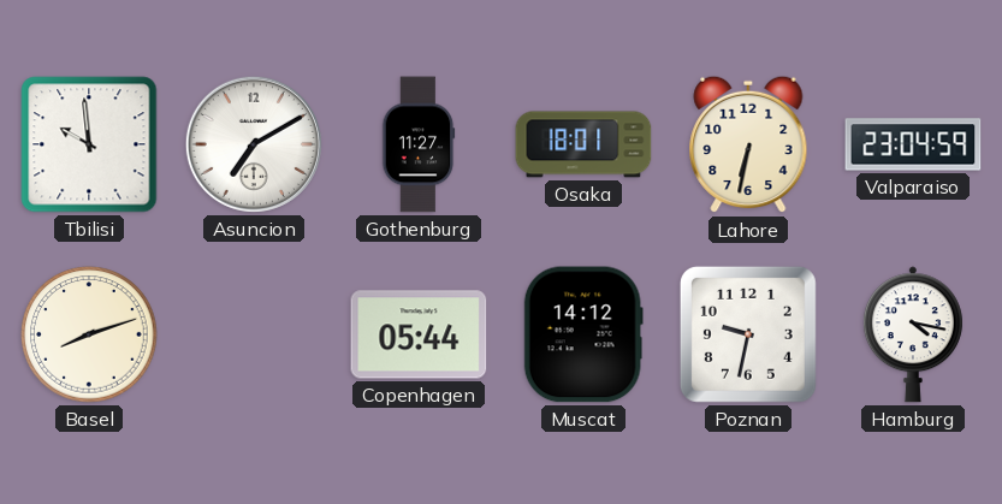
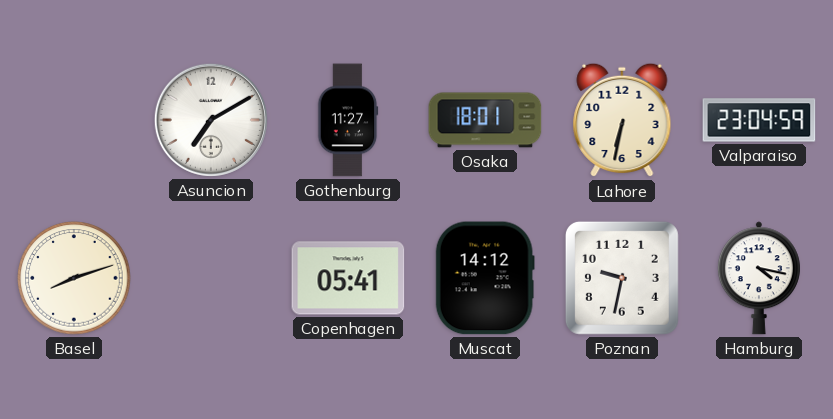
Tbilisi: 9:59 -> none (89, 144)
Copenhagen: 05:44 -> 05:41 (348, 278)
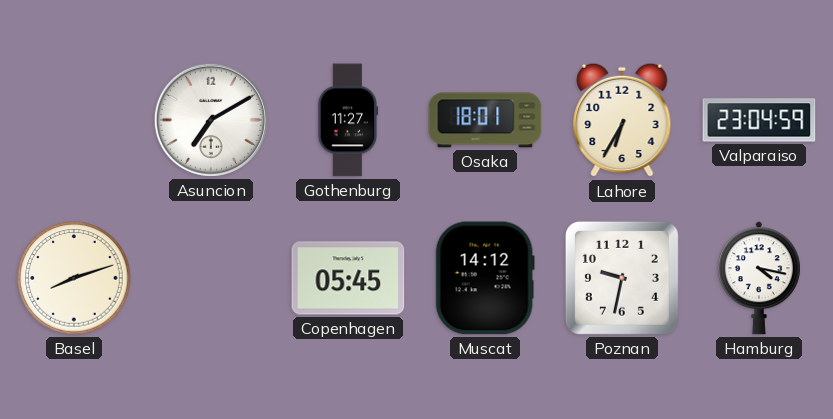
Lahore: 6:32 -> 6:35 (622, 120)
Copenhagen: 05:41 -> 05:45 (348, 278)
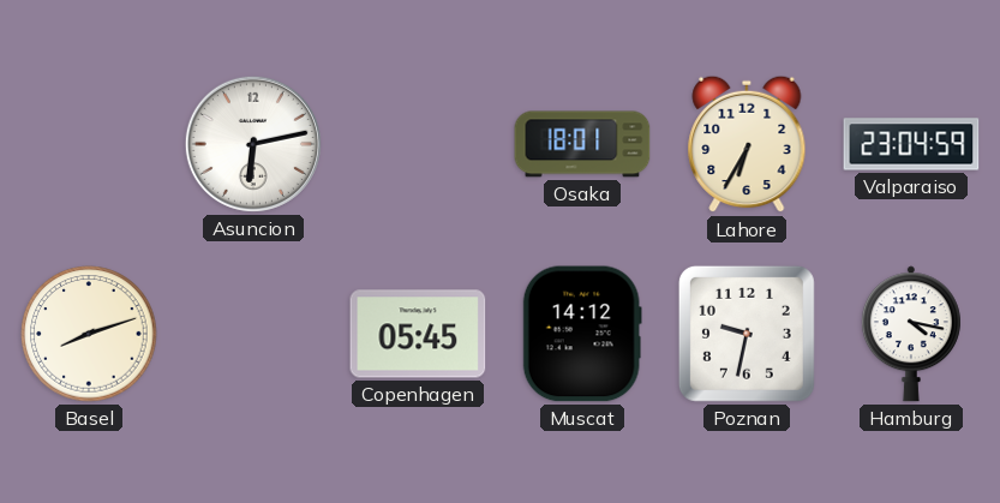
Asuncion: 7:10 -> 6:13 (253, 144)
Gothenburg: 11:27 -> none (348, 120)
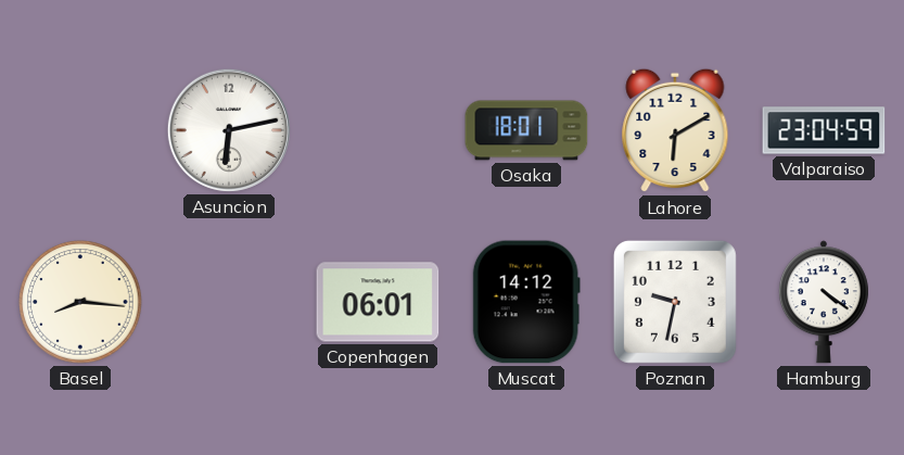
Lahore: 6:35 -> 6:10 (675, 130)
Basel: 8:12 -> 8:16 (80, 302)
Copenhagen: 05:45 -> 06:01 (378, 302)
Hamburg: 4:17 -> 4:21 (824, 302)
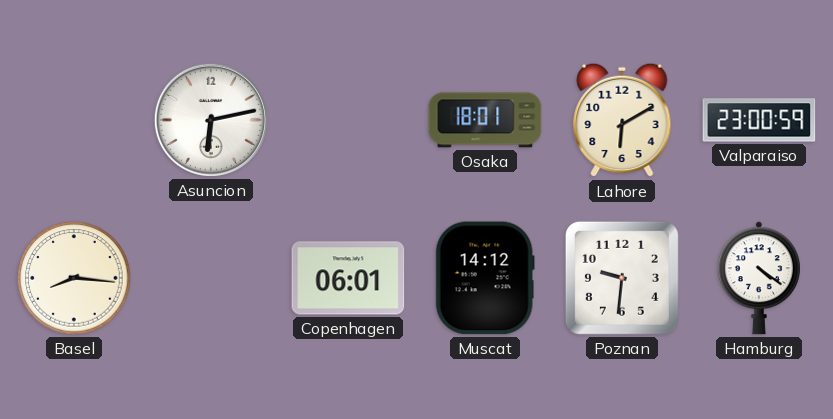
Valparaiso: 23:04 -> 23:00 (759, 120)
Poznan: 9:32 -> 9:31 (622, 278)
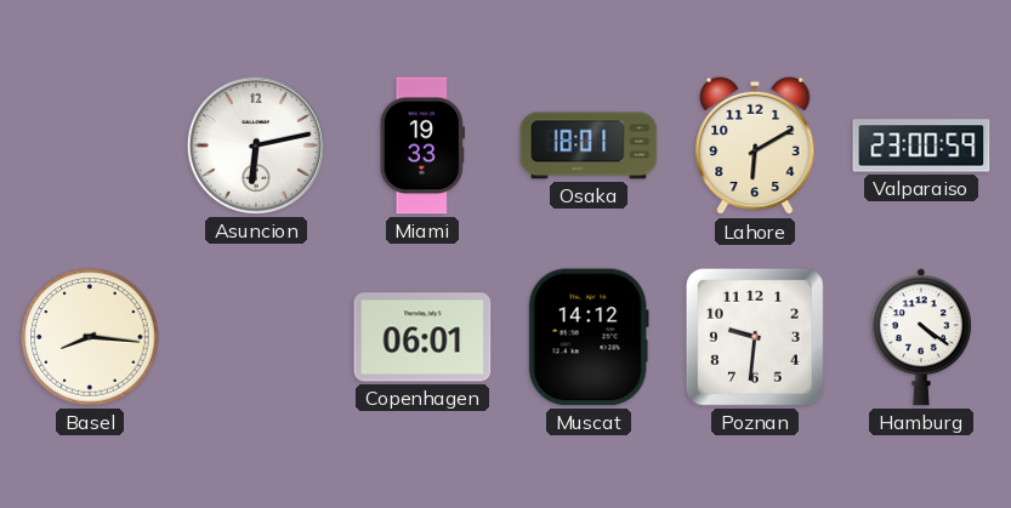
Miami: none -> 19:33 (422, 145)
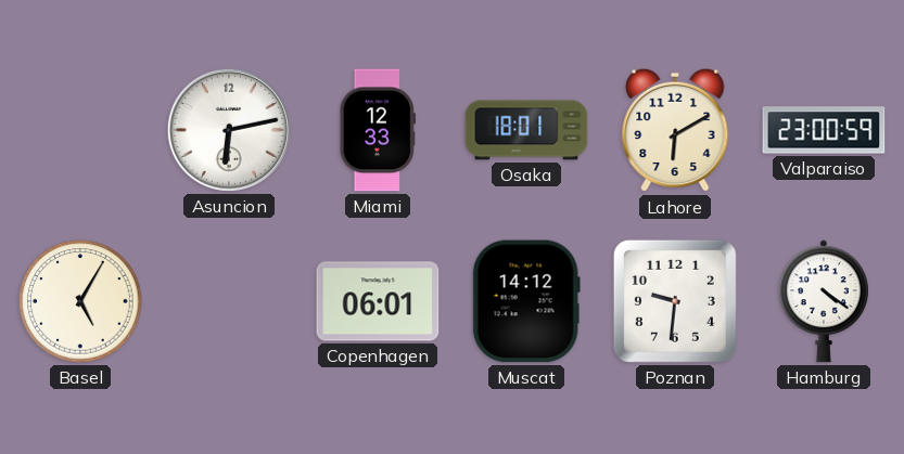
Miami: 19:33 -> 12:33 (378, 130)
Basel: 8:16 -> 5:05 (80, 301)
